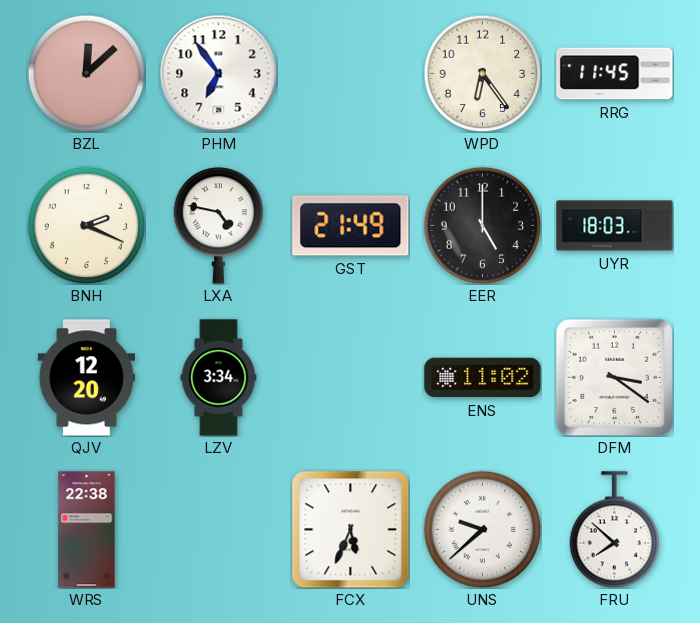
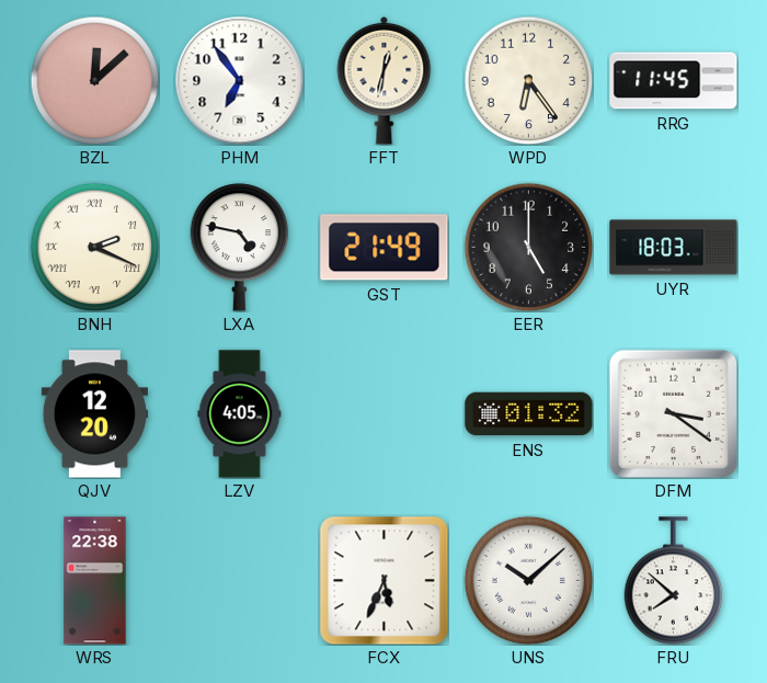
FFT: none -> 12:32 (385, 80)
BNH numerals: Arabic -> Roman (94, 247)
LZV: 3:34 -> 4:05 (240, 414)
ENS: 11:02 -> 01:32 (529, 414)
UNS: 9:38 -> 10:08 (528, 580)
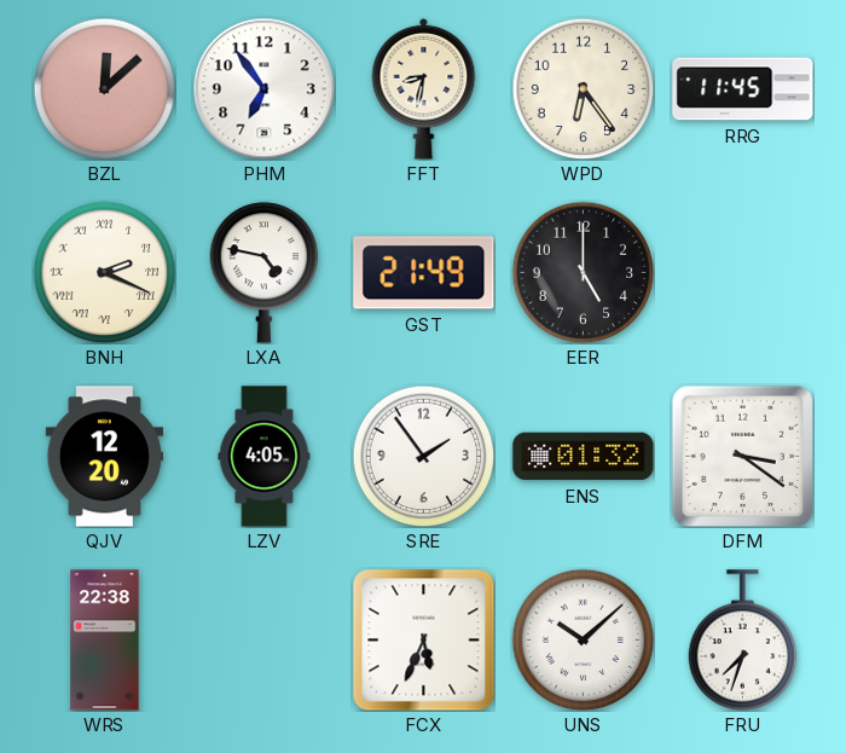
FFT: 12:32 -> 8:32 (424, 88)
UYR: 18:03 -> none (674, 248)
SRE: none -> 1:54 (423, 456)
FRU: 7:52 -> 7:33 (743, 641)
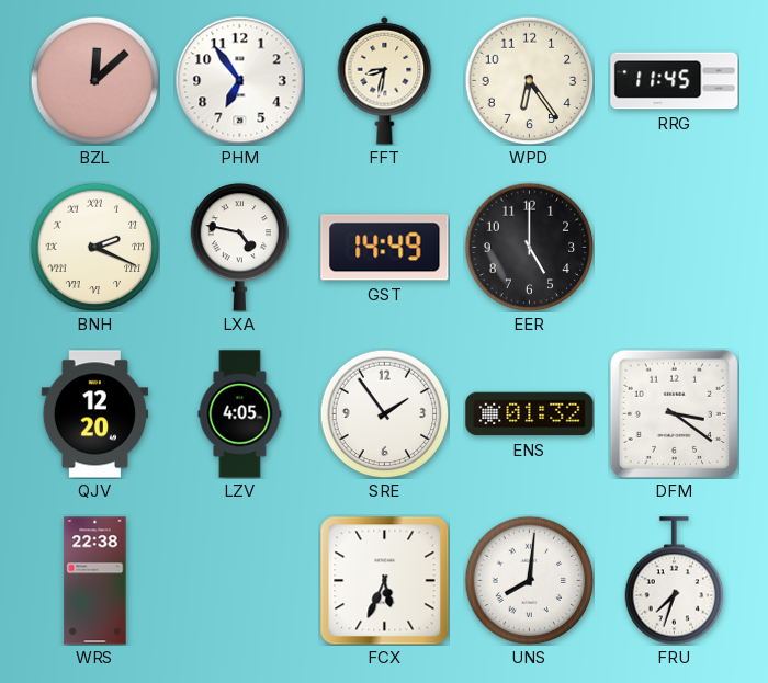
GST: 21:49 -> 14:49 (385, 248)
UNS: 10:08 -> 8:01 (529, 580)
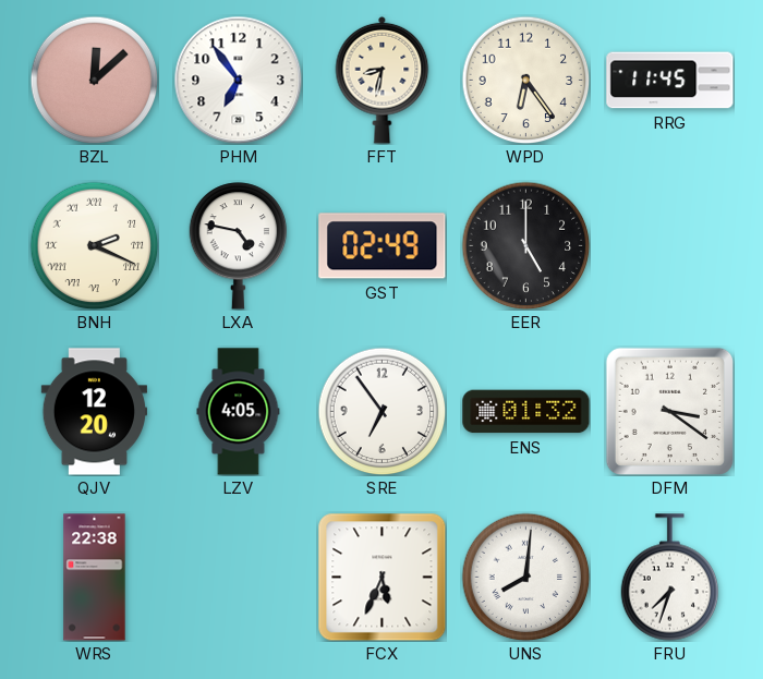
GST: 14:49 -> 02:49 (383, 246)
SRE: 1:54 -> 6:54 (381, 411)
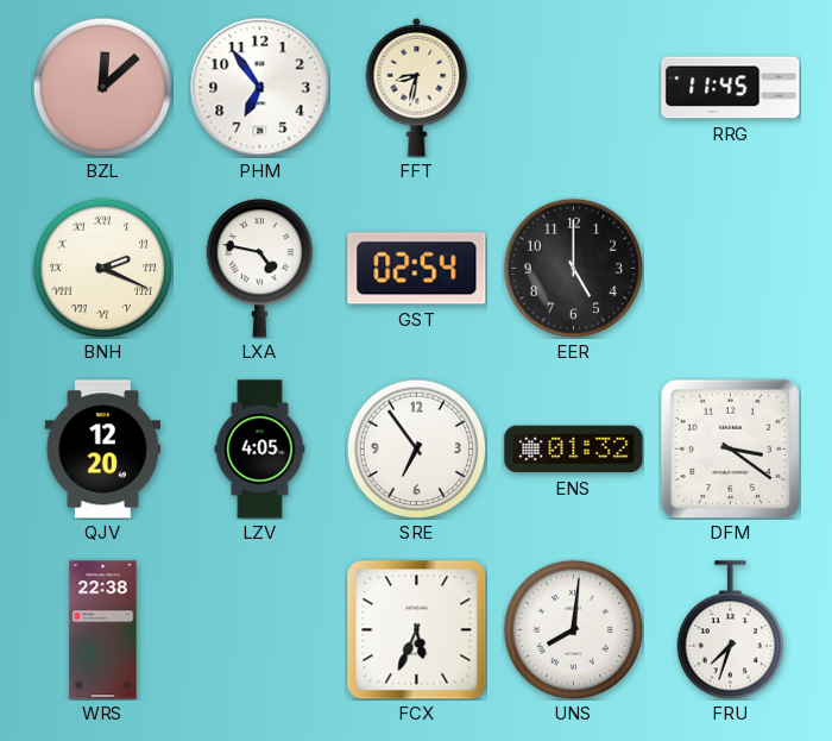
WPD: 6:24 -> none (525, 80)
GST: 02:49 -> 02:54 (417, 269)
